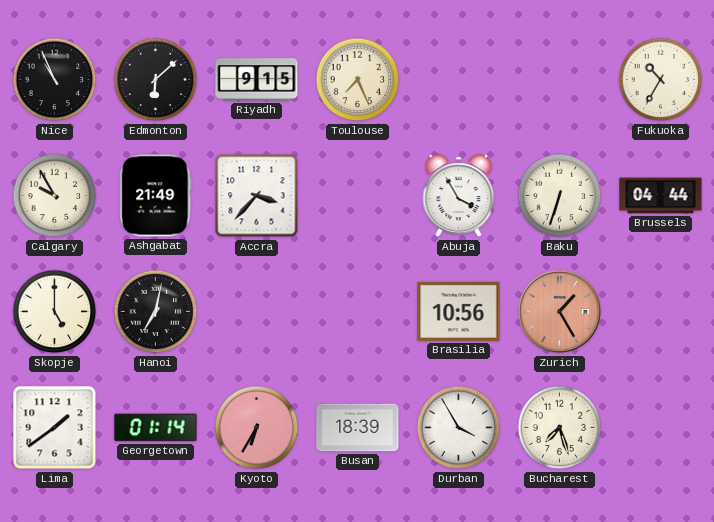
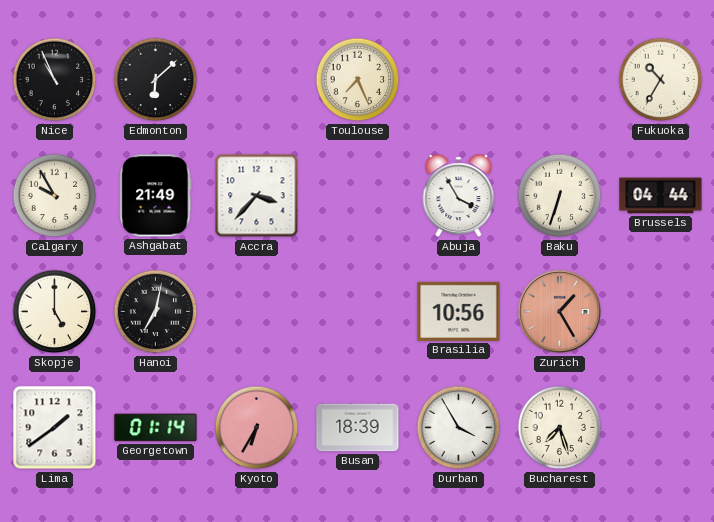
Riyadh: 9:15 -> none (257, 80)
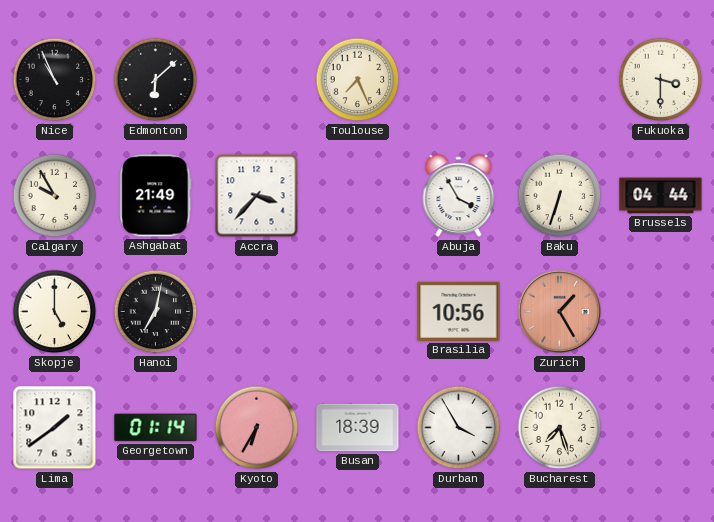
Fukuoka: 10:35 -> 3:30 (661, 80)
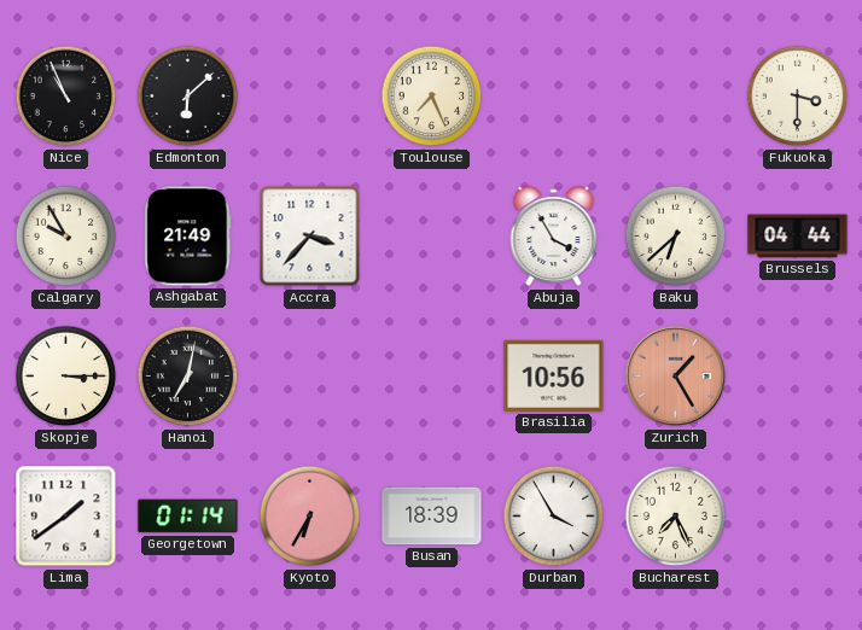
Baku: 6:33 -> 6:38 (676, 237)
Skopje: 5:00 -> 3:15 (66, 377)
Bucharest: 7:27 -> 7:26 (676, 517)
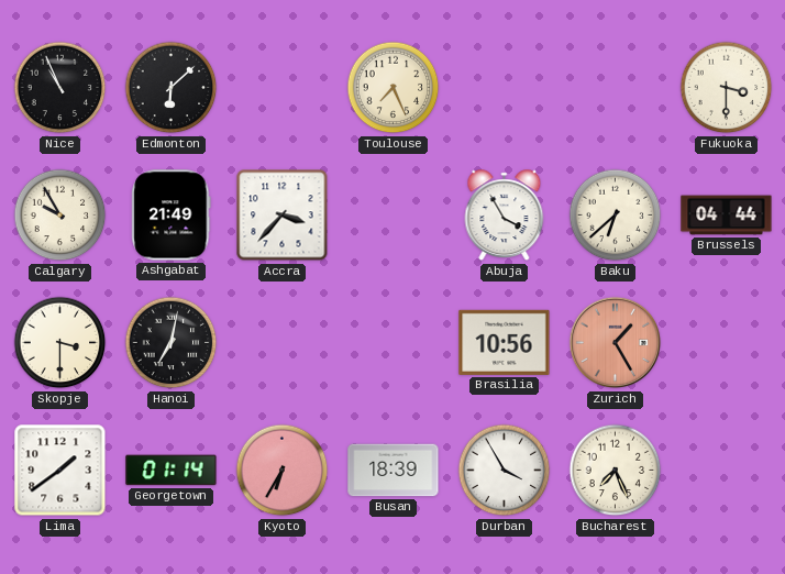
Skopje: 3:15 -> 3:30 (60, 343)
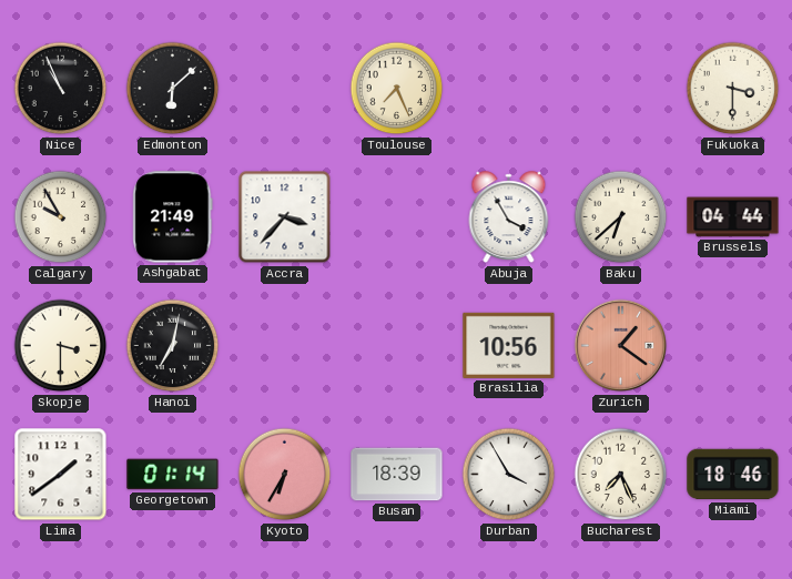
Zurich: 1:25 -> 1:21 (621, 346)
Miami: none -> 18:46 (733, 475)
